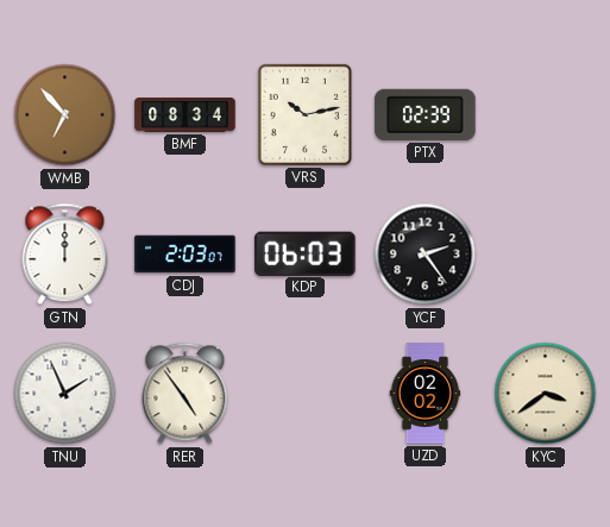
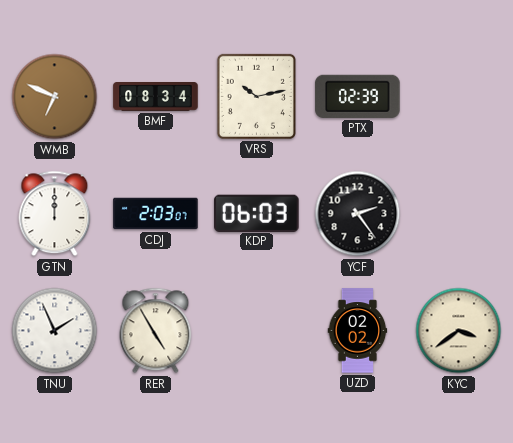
WMB: 6:53 -> 6:49 (55, 97)
RER: 4:54 -> 4:55 (156, 331)
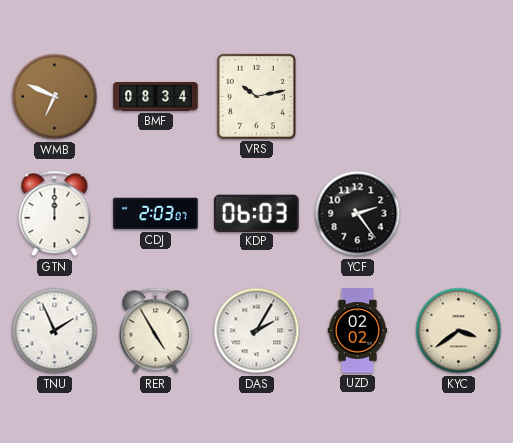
PTX: 02:39 -> none (358, 96)
DAS: none -> 2:05 (257, 331)
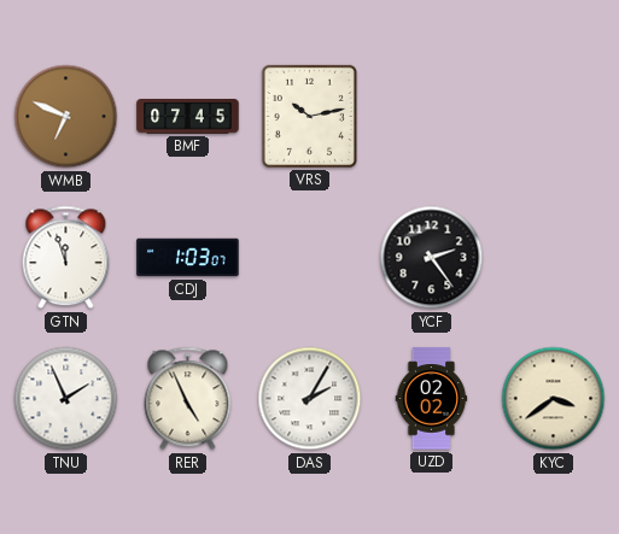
BMF: 08:34 -> 07:45 (188, 117)
GTN: 12:00 -> 11:57 (66, 258)
CDJ: 2:03 -> 1:03 (188, 258)
KDP: 06:03 -> none (257, 213)
RER: 4:55 -> 4:56 (188, 399)
